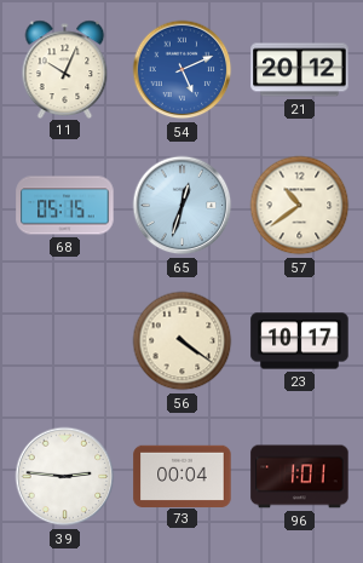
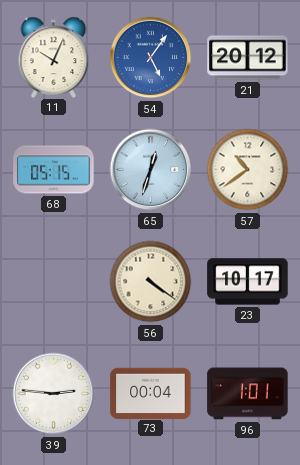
54: 5:11 -> 5:06 (151, 58)
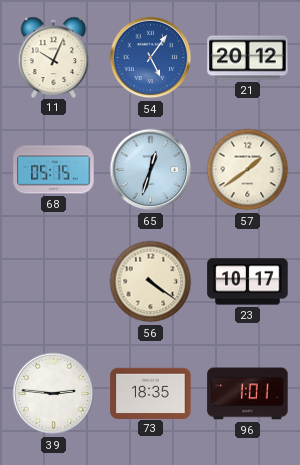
57: 10:39 -> 1:39 (248, 170)
73: 00:04 -> 18:35 (151, 393)
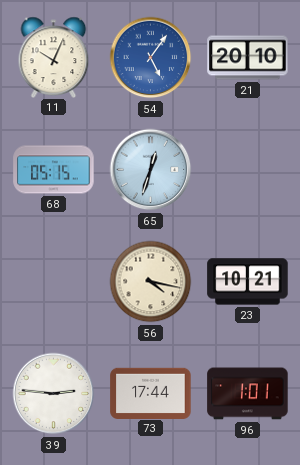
21: 20:12 -> 20:10 (248, 58)
57: 1:39 -> none (248, 170)
56: 4:21 -> 4:17 (151, 282)
23: 10:17 -> 10:21 (248, 282)
73: 18:35 -> 17:44 (151, 393)
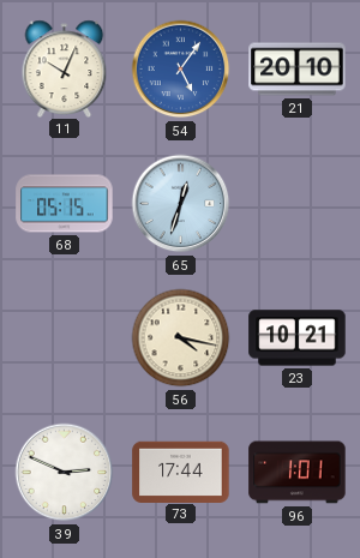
39: 2:46 -> 2:49 (65, 473)
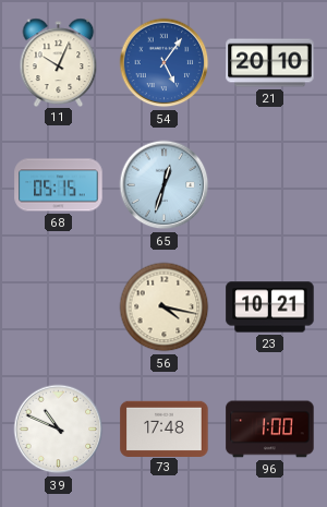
39: 2:49 -> 10:49 (59, 430)
73: 17:44 -> 17:48 (165, 428)
96: 1:01 -> 1:00 (270, 430)
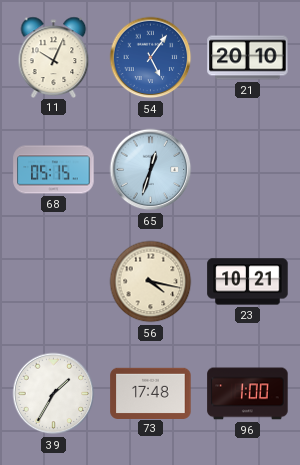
39: 10:49 -> 1:35 (54, 394)
